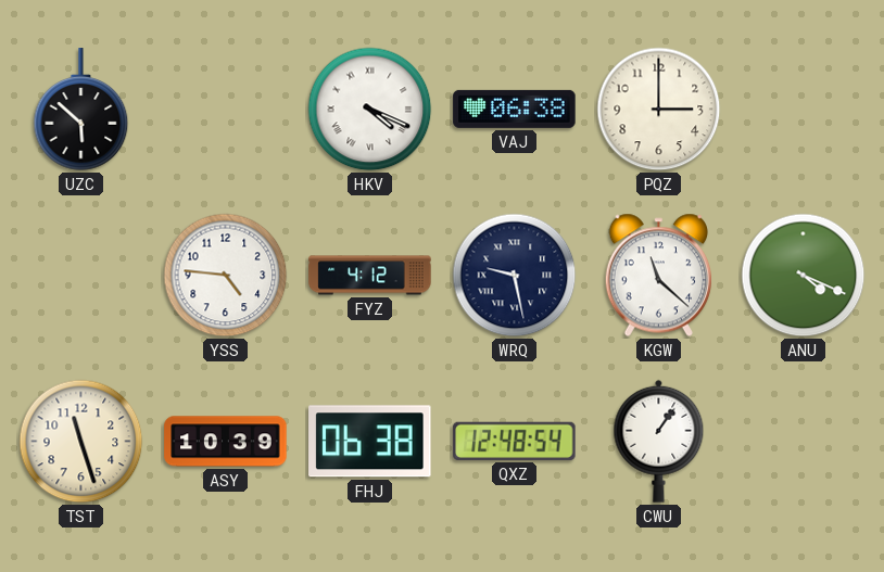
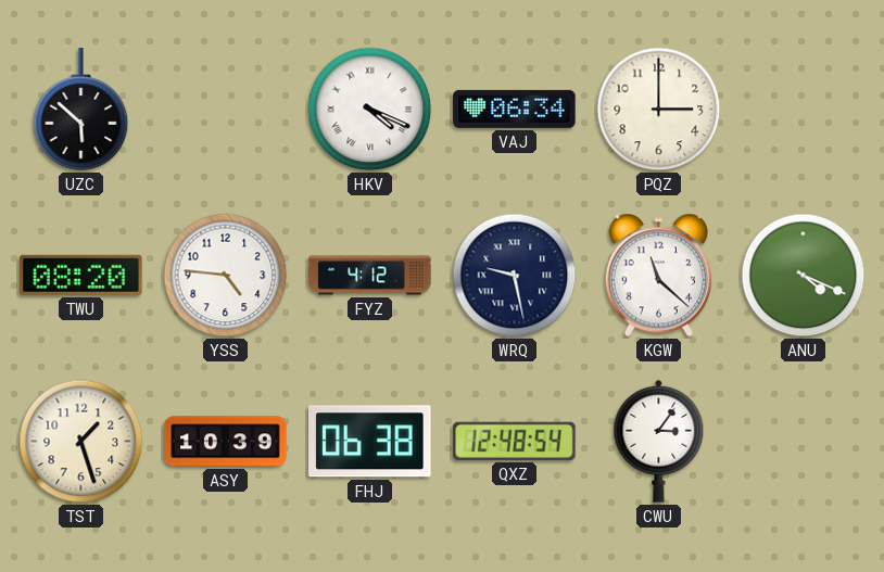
VAJ: 06:38 -> 06:34 (515, 109)
TWU: none -> 08:20 (81, 275)
TST: 11:27 -> 1:27 (81, 442)
CWU: 1:06 -> 3:06 (659, 441)
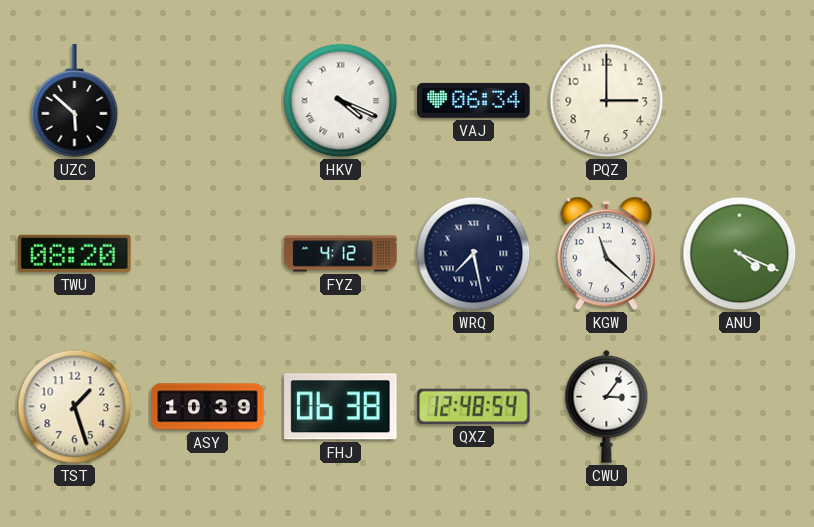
YSS: 4:46 -> none (226, 276)
WRQ: 9:28 -> 7:28 (474, 254)
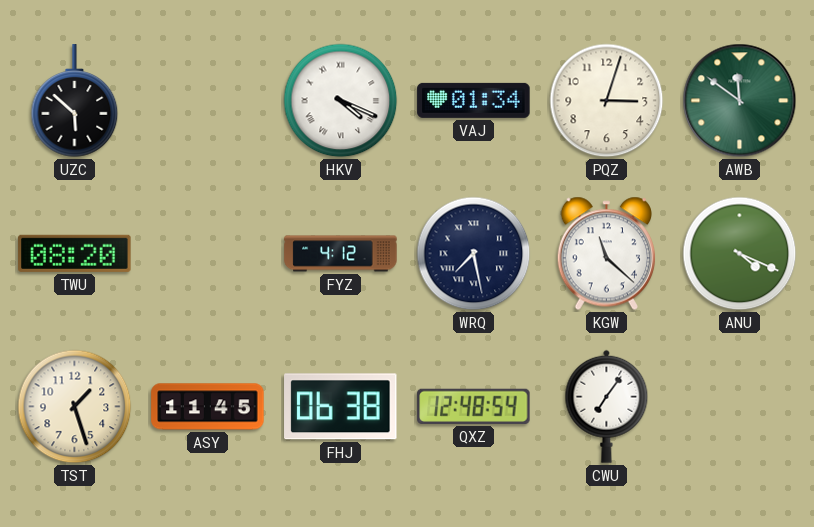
VAJ: 06:34 -> 01:34 (474, 100)
PQZ: 3:00 -> 3:03 (607, 101)
AWB: none -> 11:51 (740, 101)
ASY: 10:39 -> 11:45 (208, 407)
CWU: 3:06 -> 7:06 (607, 406)
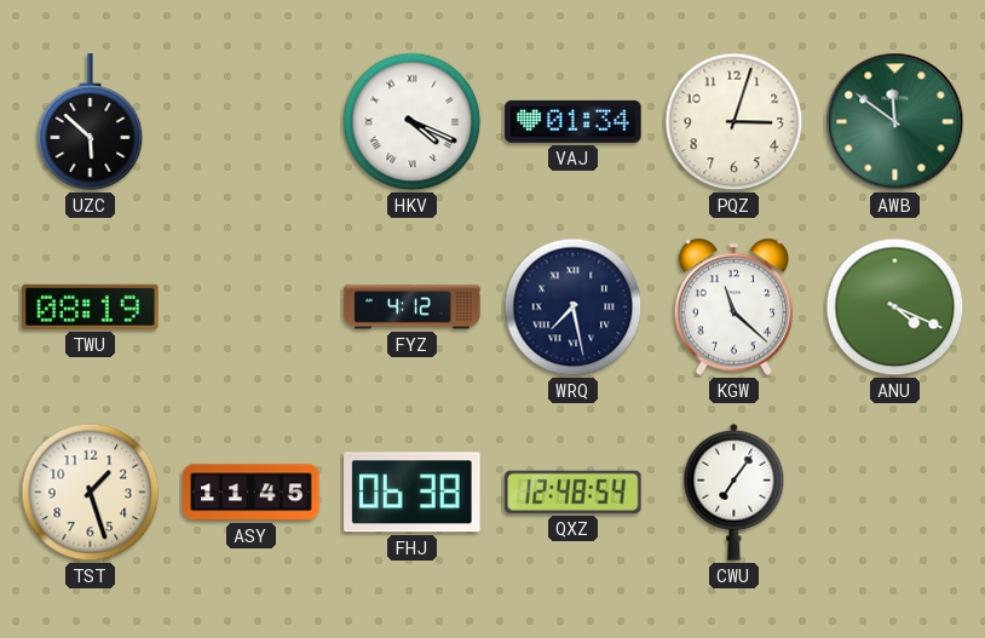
TWU: 08:20 -> 08:19 (91, 306)
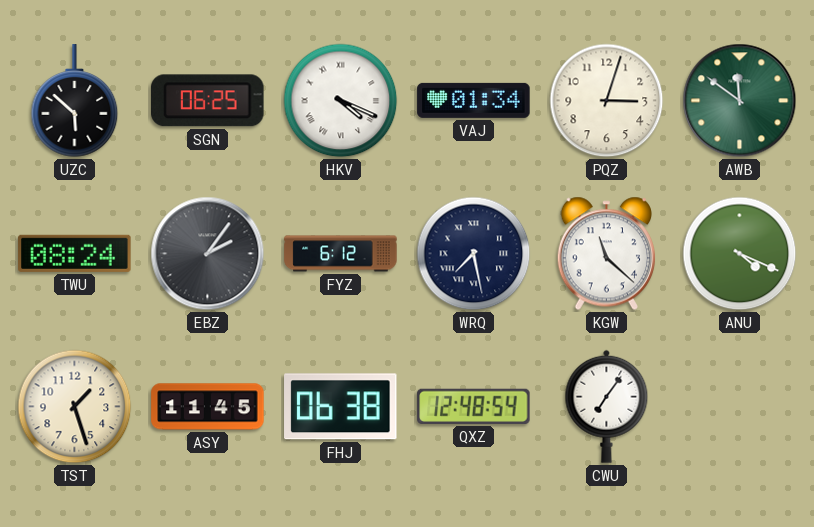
SGN: none -> 06:25 (208, 101)
TWU: 08:19 -> 08:24 (75, 253)
EBZ: none -> 2:06 (208, 254)
FYZ: 4:12 -> 6:12 (341, 254)
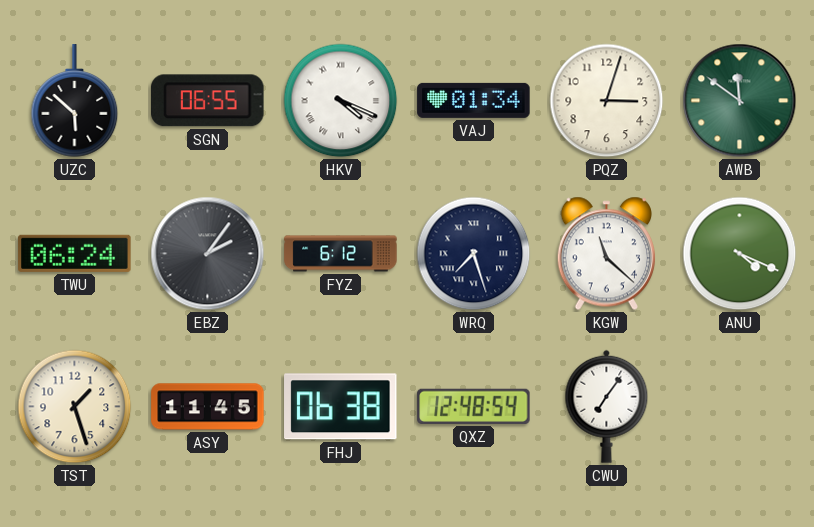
SGN: 06:25 -> 06:55 (208, 101)
TWU: 08:24 -> 06:24 (75, 253)
WRQ: 7:28 -> 7:27 (474, 254)
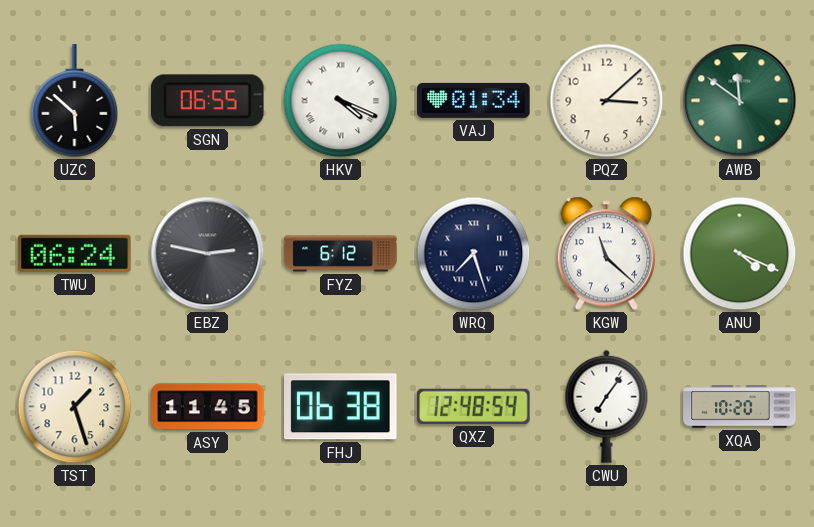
PQZ: 3:03 -> 3:08 (607, 101)
EBZ: 2:06 -> 2:47 (208, 254)
XQA: none -> 10:20 (740, 407)
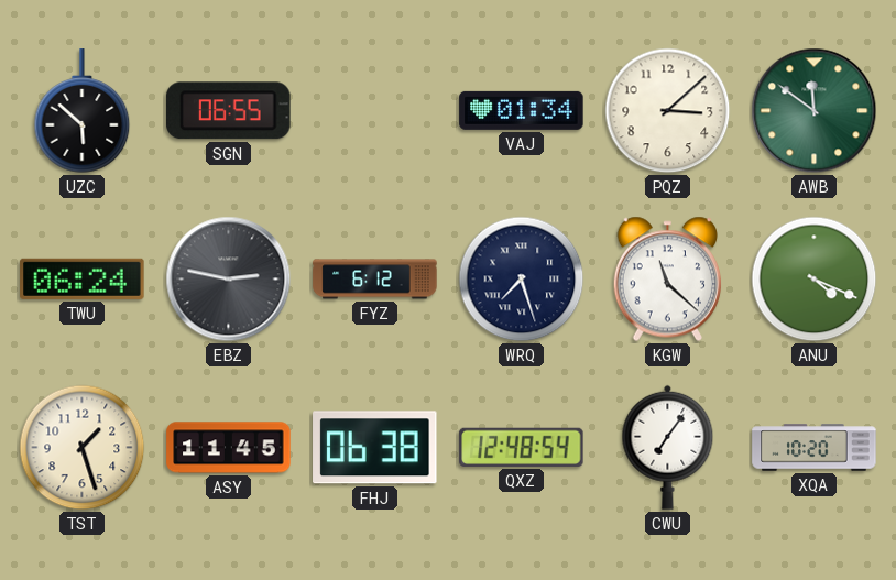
HKV: 4:19 -> none (341, 101)
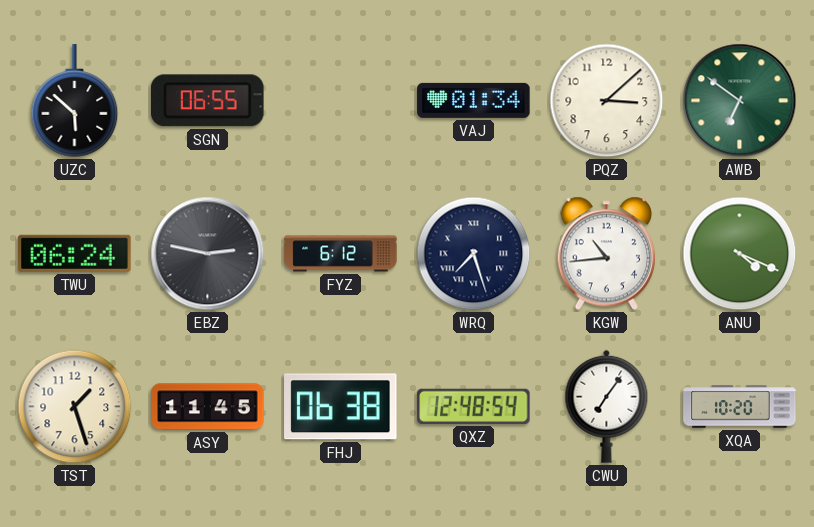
AWB: 11:51 -> 6:51 (740, 101)
KGW: 11:22 -> 10:44 (606, 254)
